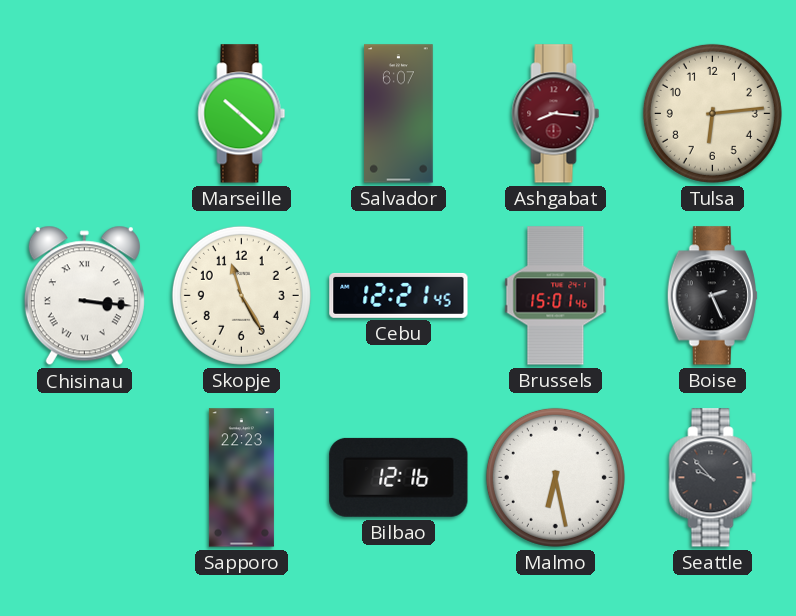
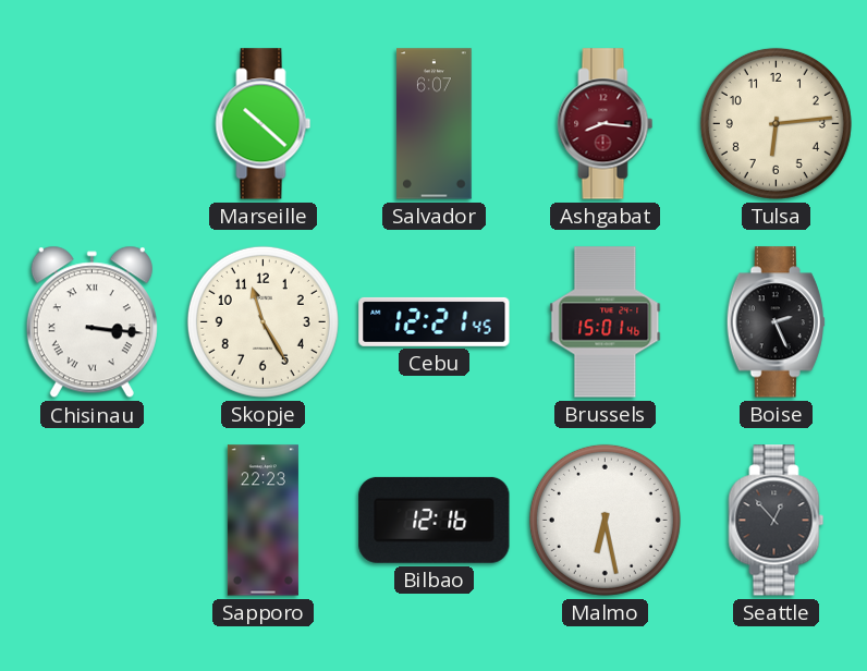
Seattle: 9:53 -> 12:53 (777, 521)
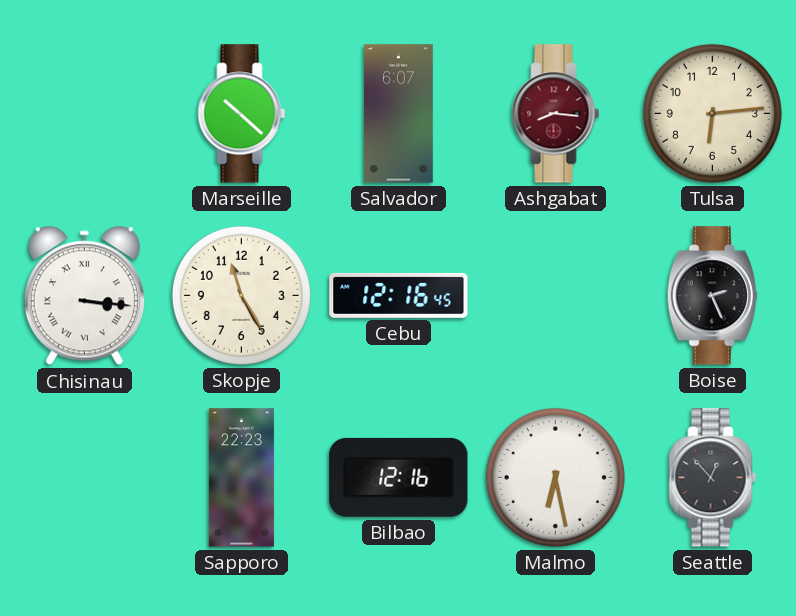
Cebu: 12:21 -> 12:16 (399, 295)
Brussels: 15:01 -> none (606, 322)
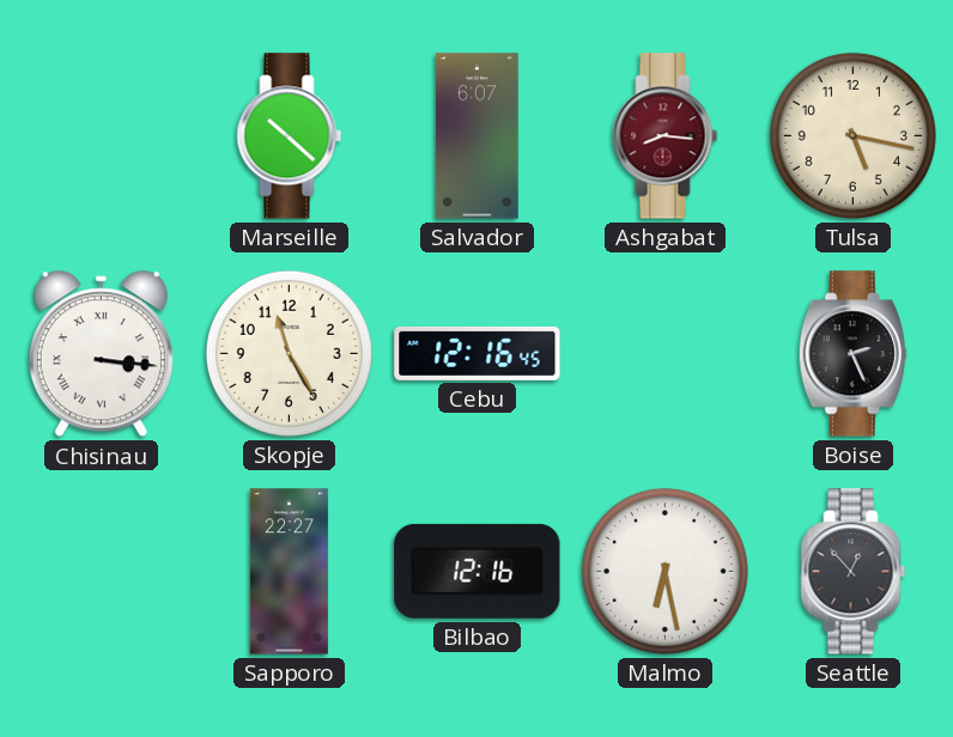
Tulsa: 6:14 -> 5:17 (852, 135)
Sapporo: 22:23 -> 22:27 (289, 572)
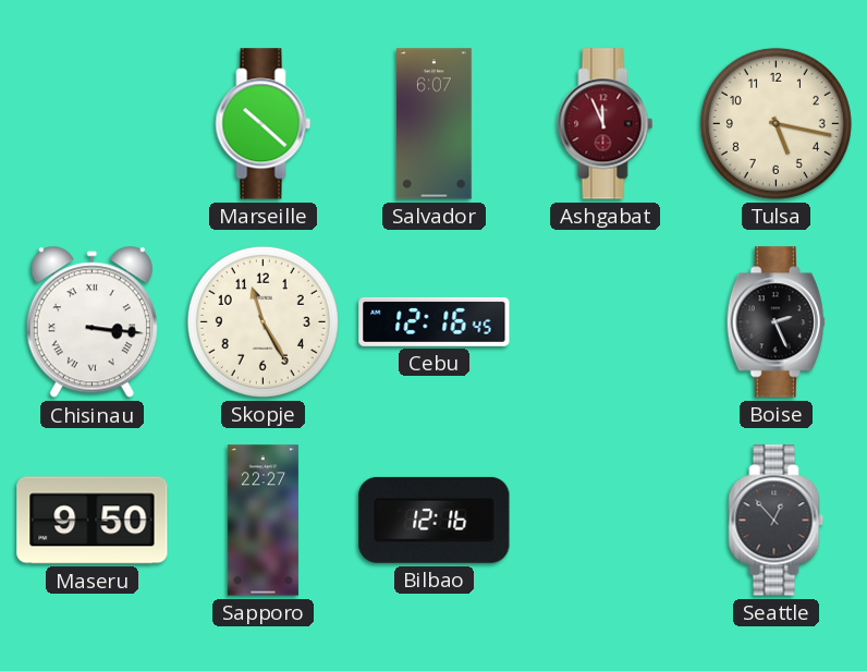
Ashgabat: 8:16 -> 11:56 (606, 124)
Maseru: none -> 9:50 (93, 521)
Malmo: 6:28 -> none (664, 571)
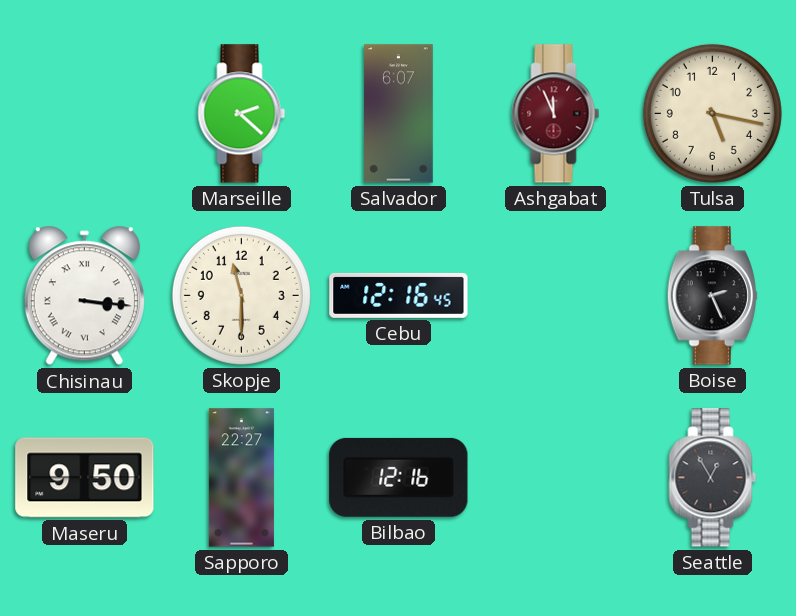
Marseille: 10:22 -> 2:22 (242, 114)
Skopje: 11:25 -> 11:30 (241, 295)
Seattle: 12:53 -> 12:55 (713, 478)
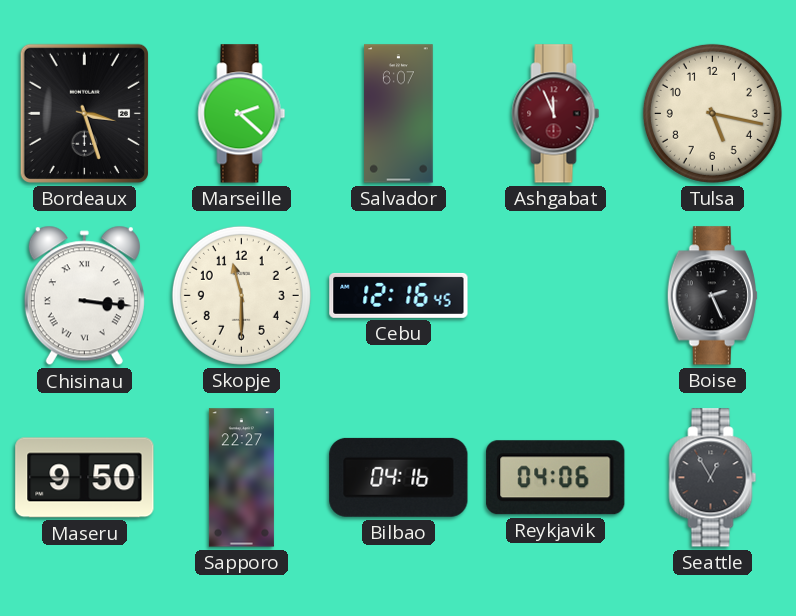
Bordeaux: none -> 3:27 (84, 113)
Bilbao: 12:16 -> 04:16 (399, 477)
Reykjavik: none -> 04:06 (556, 478)
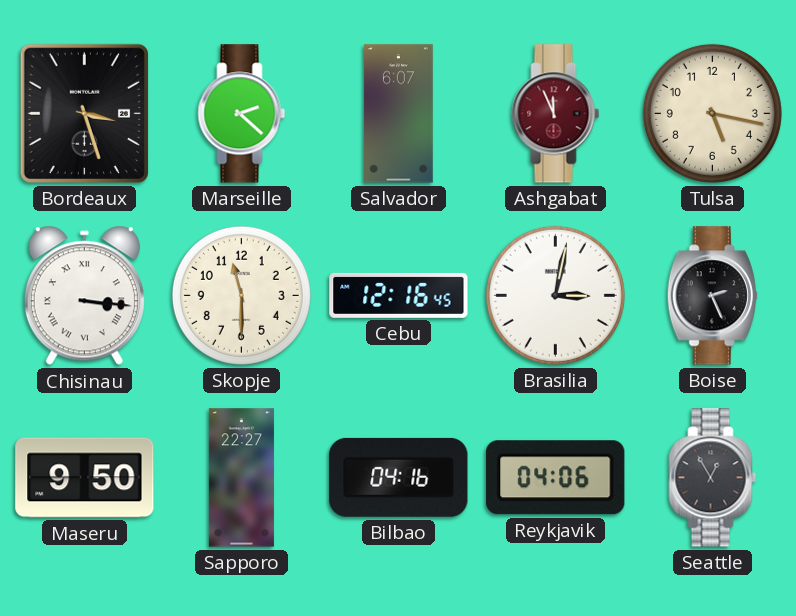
Brasilia: none -> 3:02 (555, 295)
